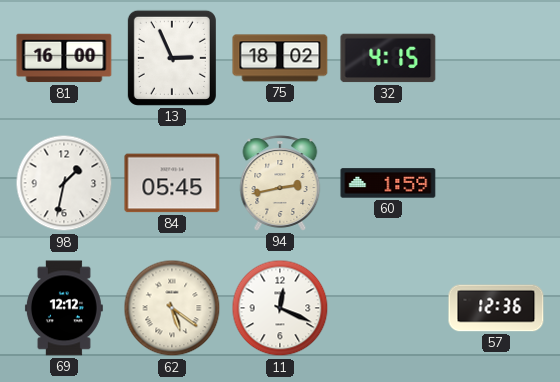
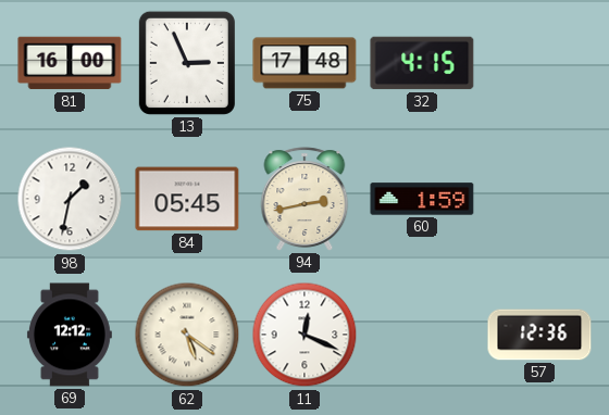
75: 18:02 -> 17:48 (304, 63)
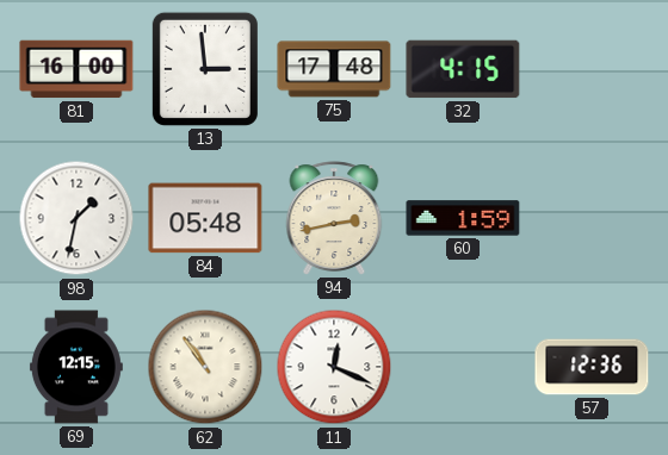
13: 2:56 -> 2:59 (205, 69)
84: 05:45 -> 05:48 (205, 218)
69: 12:12 -> 12:15 (76, 367)
62: 5:21 -> 10:54 (205, 367)
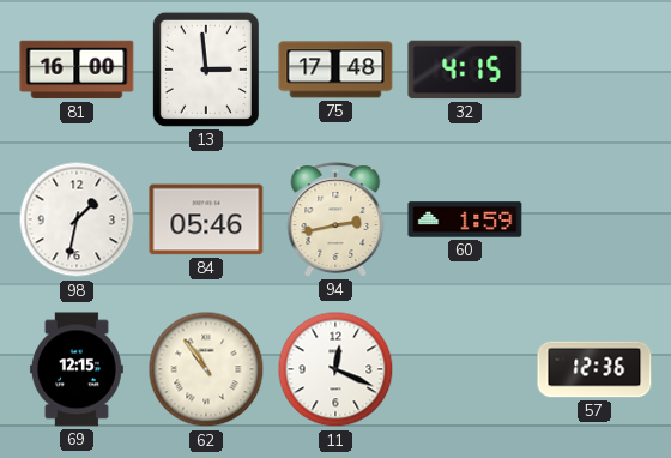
84: 05:48 -> 05:46 (206, 219)
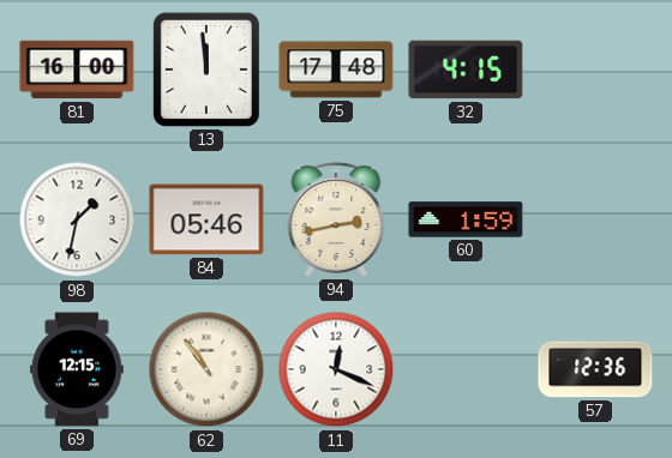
13: 2:59 -> 11:59 (206, 70)
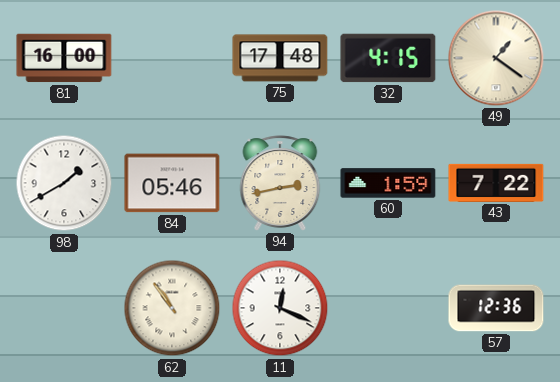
13: 11:59 -> none (206, 70)
49: none -> 1:21 (496, 58)
98: 1:32 -> 1:40 (64, 183)
43: none -> 7:22 (496, 183)
69: 12:15 -> none (77, 369)
